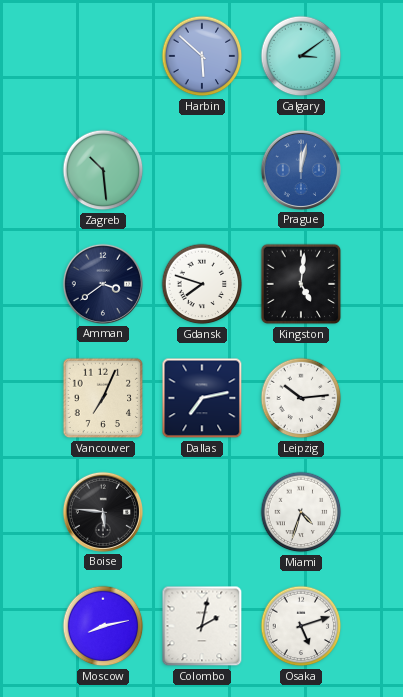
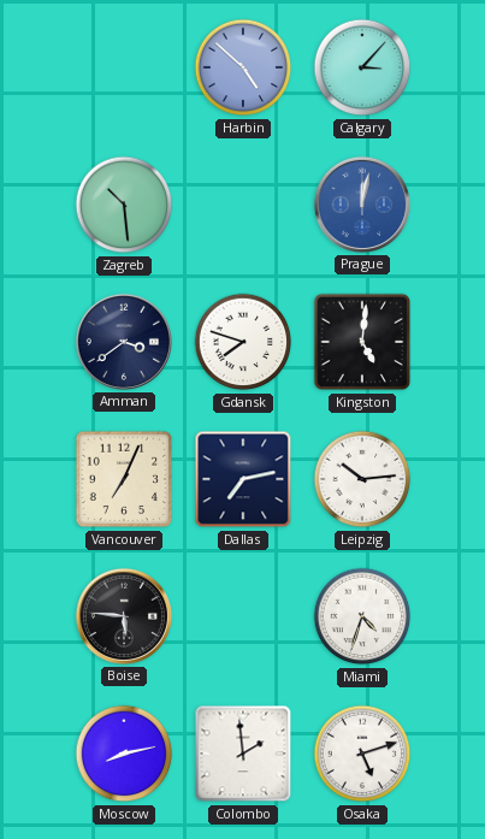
Harbin: 5:52 -> 4:52 (243, 67)
Calgary: 3:09 -> 3:07 (362, 67)
Colombo: 2:02 -> 1:59 (243, 754)
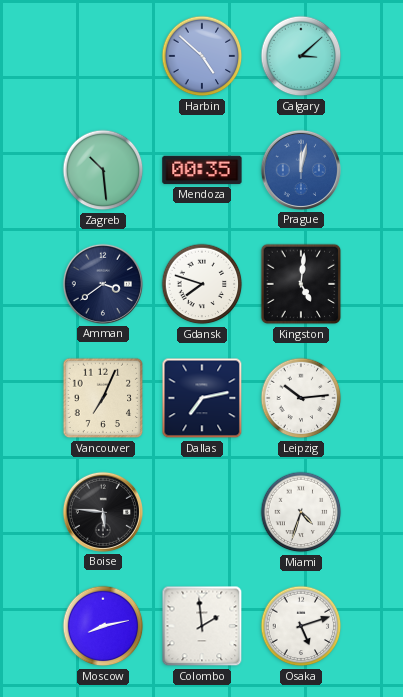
Calgary: 3:07 -> 3:08 (301, 56)
Mendoza: none -> 00:35 (202, 170)
